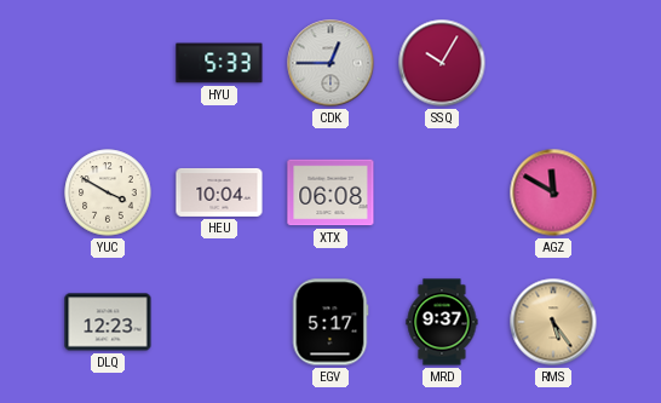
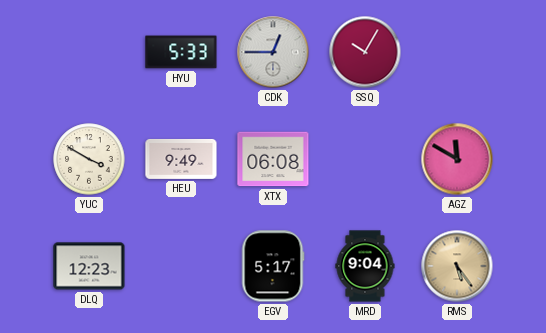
HEU: 10:04 -> 9:49 (181, 159)
MRD: 9:37 -> 9:04 (365, 266)
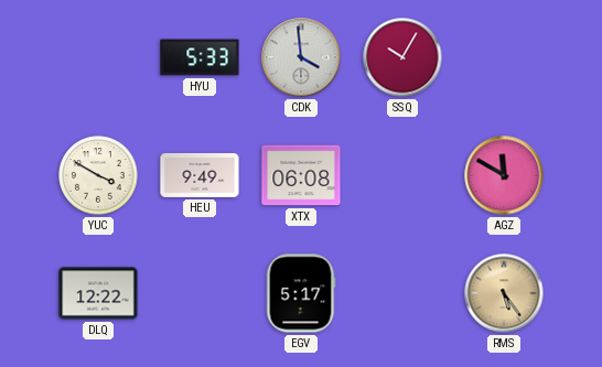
CDK: 12:45 -> 3:59 (301, 57)
DLQ: 12:23 -> 12:22 (98, 293)
MRD: 9:04 -> none (365, 266)
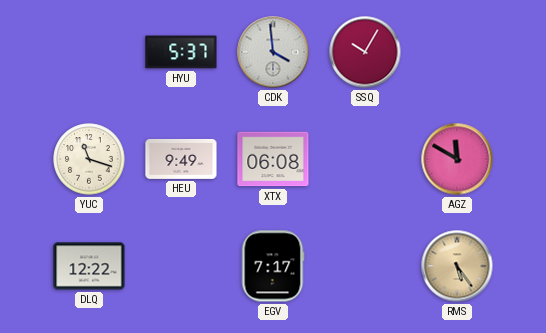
HYU: 5:33 -> 5:37 (181, 52)
YUC: 3:50 -> 11:18 (89, 159)
EGV: 5:17 -> 7:17 (273, 266)
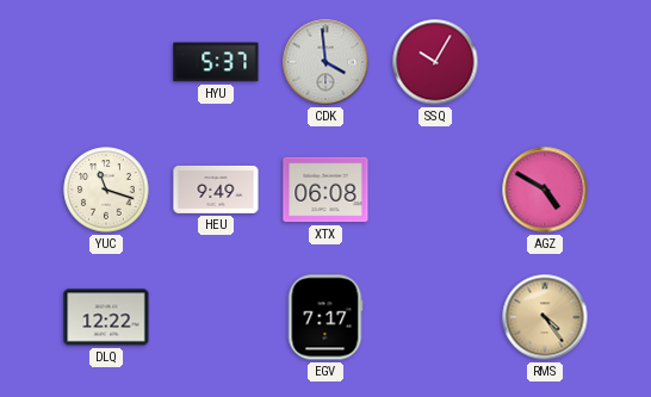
AGZ: 11:50 -> 4:50 (545, 190)
RMS: 5:24 -> 4:24 (545, 317)
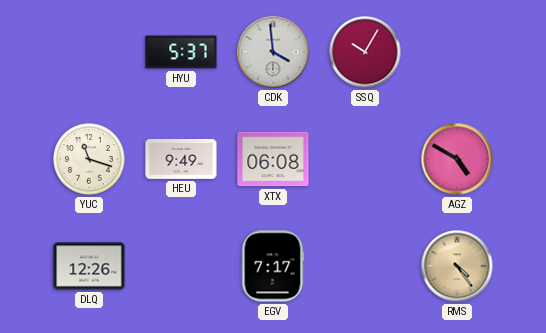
DLQ: 12:22 -> 12:26 (89, 266)
